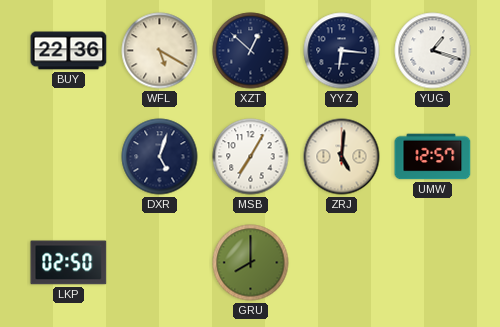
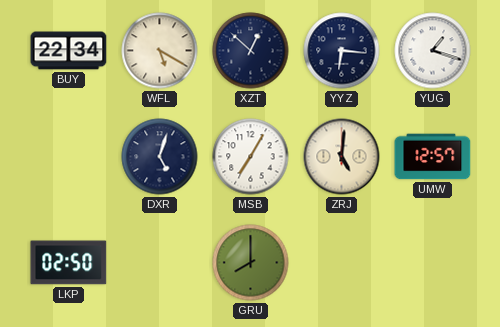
BUY: 22:36 -> 22:34 (69, 51)
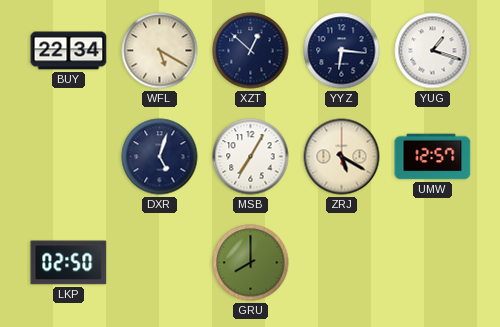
ZRJ: 5:01 -> 5:20 (342, 157)
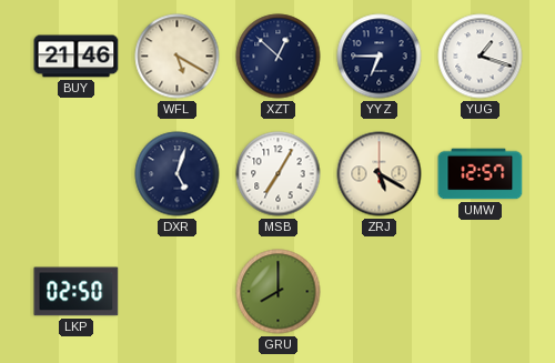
BUY: 22:34 -> 21:46 (77, 57)
YYZ: 6:16 -> 6:45 (380, 57)
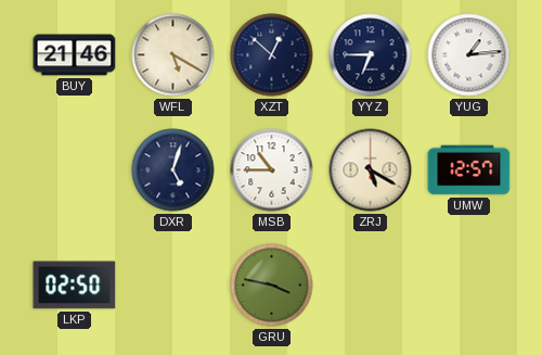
YUG: 1:18 -> 1:14 (469, 55)
MSB: 7:05 -> 10:45 (272, 170)
GRU: 8:00 -> 3:47 (272, 286)
